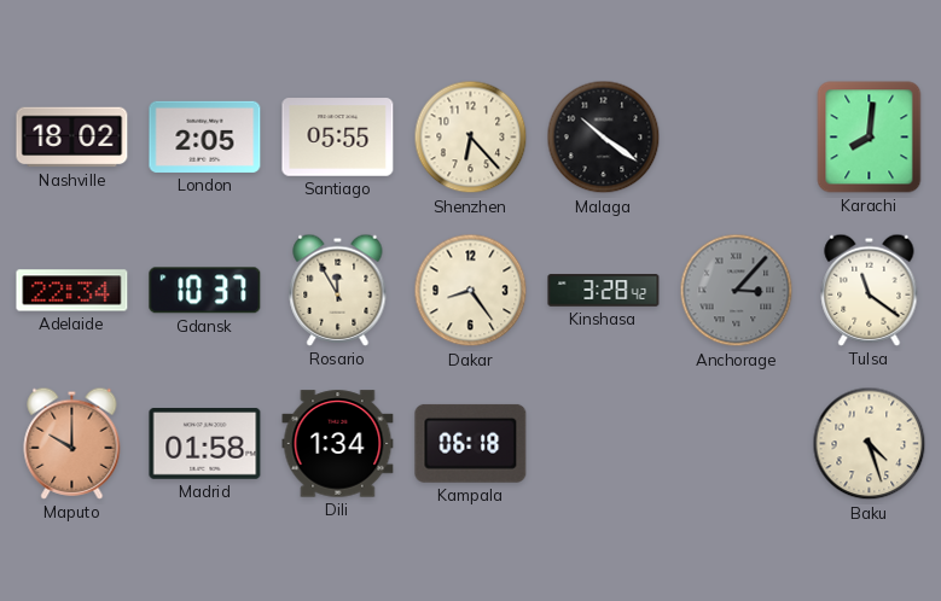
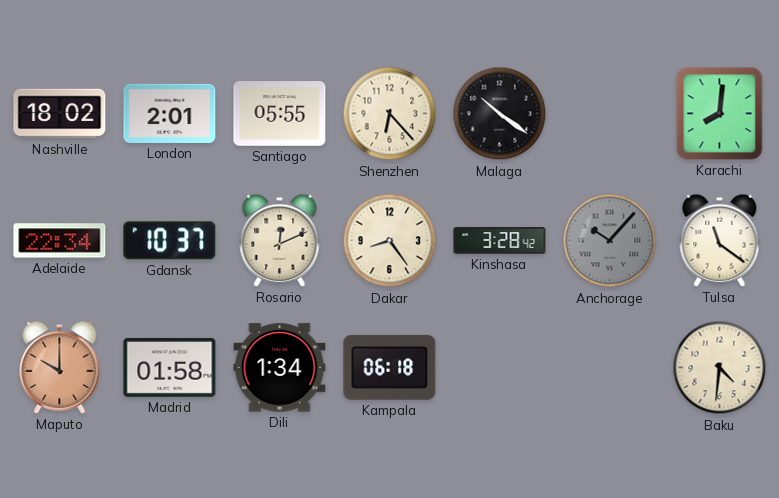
London: 2:05 -> 2:01 (170, 113)
Rosario: 11:55 -> 12:11 (280, 240)
Anchorage: 3:07 -> 10:07 (610, 241)
Baku: 4:27 -> 4:31 (720, 368)
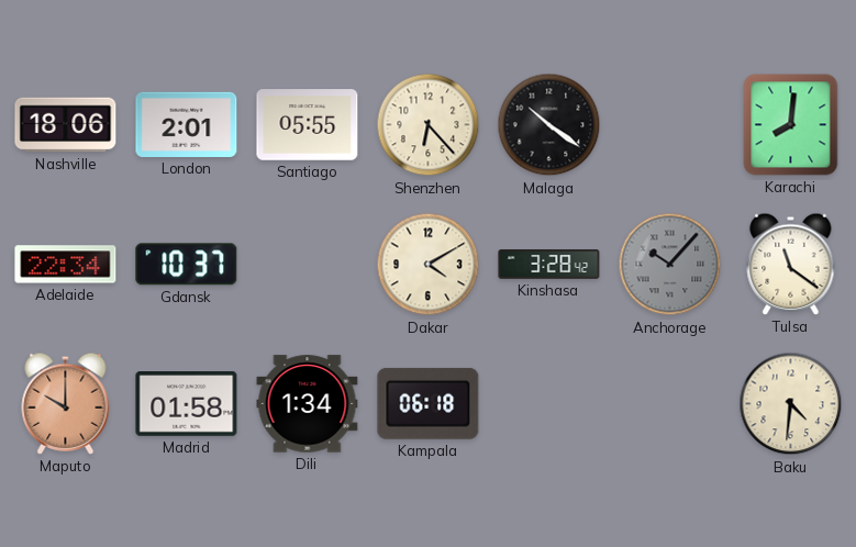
Nashville: 18:02 -> 18:06 (66, 125)
Rosario: 12:11 -> none (280, 240)
Dakar: 8:24 -> 4:10 (429, 265)
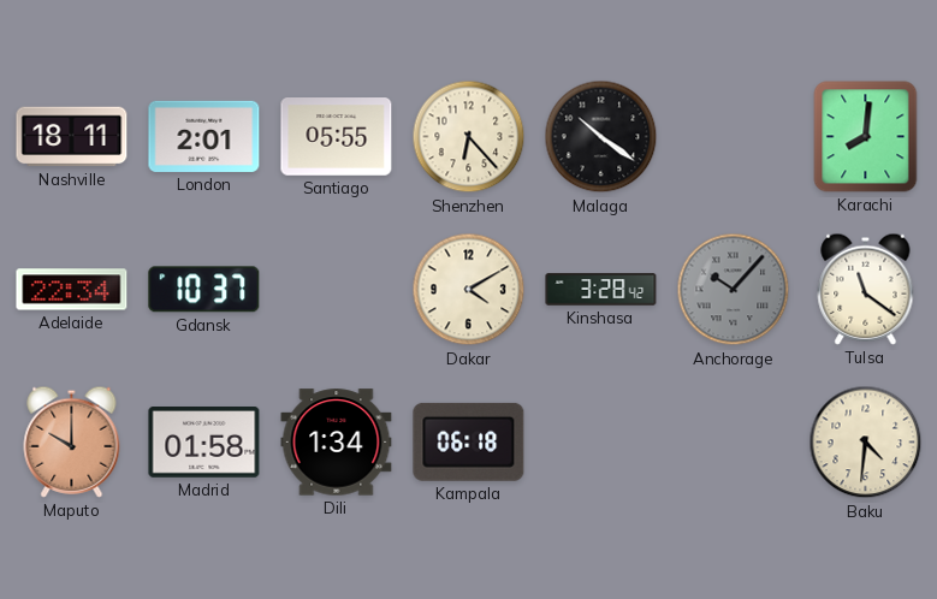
Nashville: 18:06 -> 18:11 (72, 137)
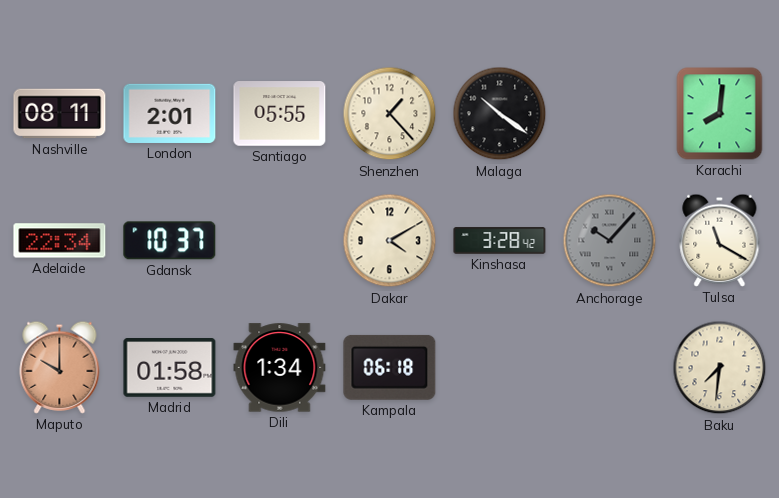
Nashville: 18:11 -> 08:11 (60, 114)
Shenzhen: 6:23 -> 1:23 (390, 114)
Tulsa: 11:21 -> 11:20 (720, 240)
Baku: 4:31 -> 7:31 (720, 368)
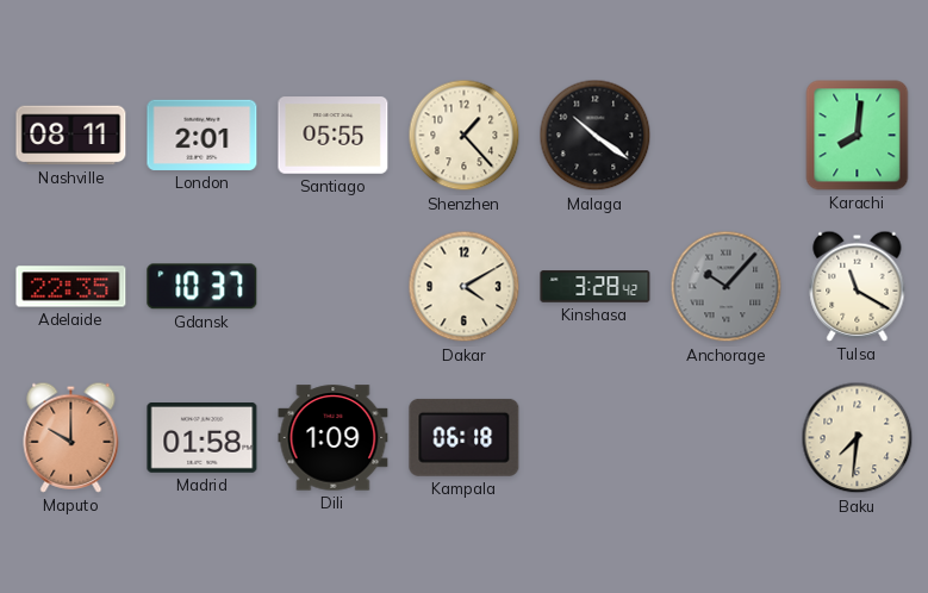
Adelaide: 22:34 -> 22:35 (71, 287)
Dili: 1:34 -> 1:09 (334, 438)
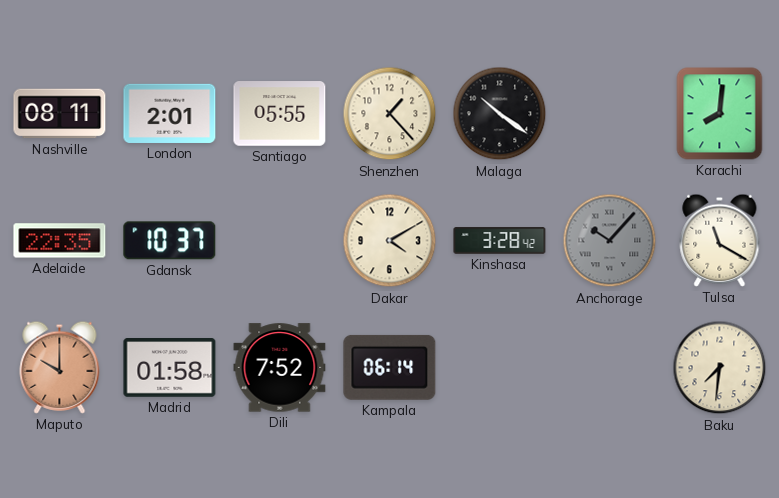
Dili: 1:09 -> 7:52 (280, 368)
Kampala: 06:18 -> 06:14 (390, 367)
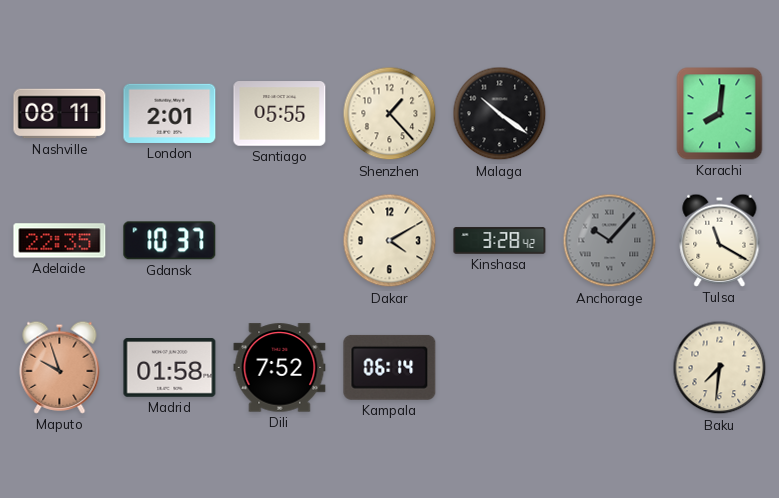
Maputo: 10:00 -> 9:57 (60, 367)
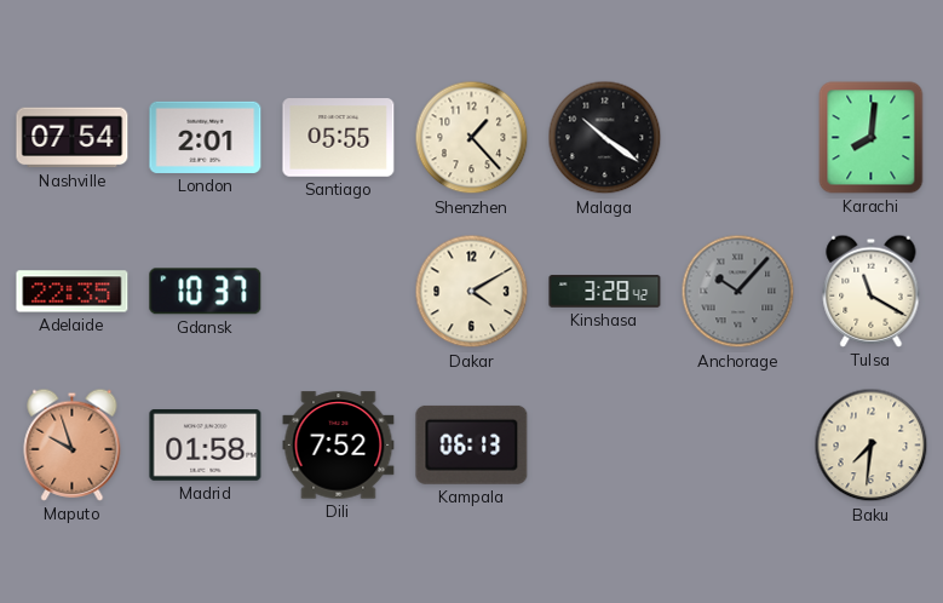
Nashville: 08:11 -> 07:54 (73, 138)
Kampala: 06:14 -> 06:13 (472, 444)
